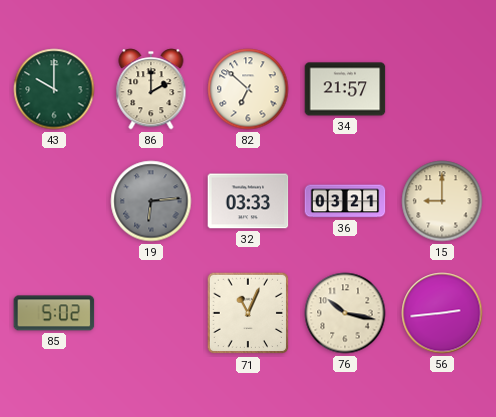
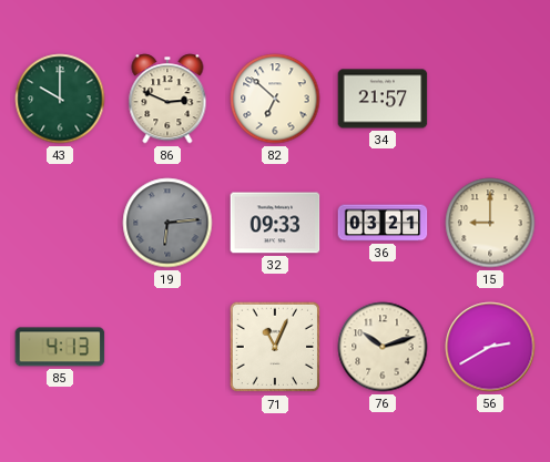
86: 2:00 -> 2:49 (167, 99)
32: 03:33 -> 09:33 (275, 223)
85: 5:02 -> 4:13 (60, 347)
76: 10:17 -> 10:12 (383, 347)
56: 2:44 -> 2:40 (490, 347)
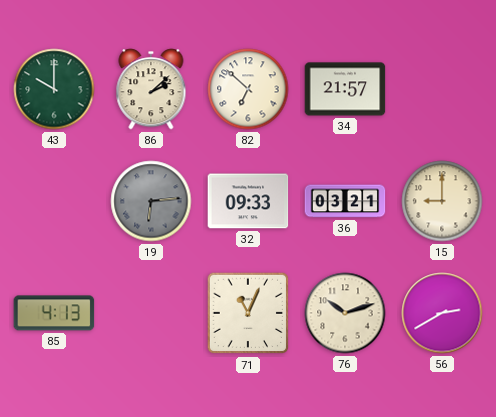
86: 2:49 -> 2:08 (151, 89)
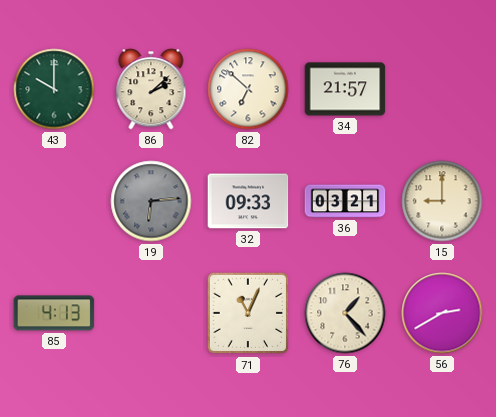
76: 10:12 -> 1:23 (345, 313)
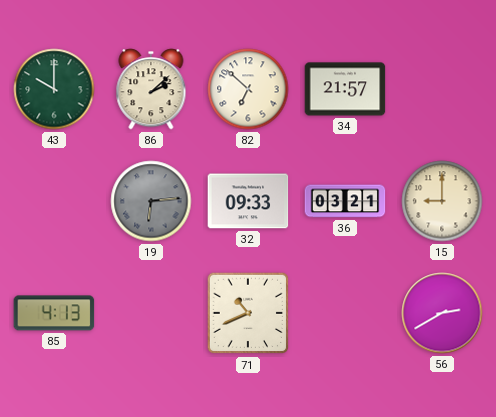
71: 11:04 -> 10:41 (248, 313)
76: 1:23 -> none (345, 313)
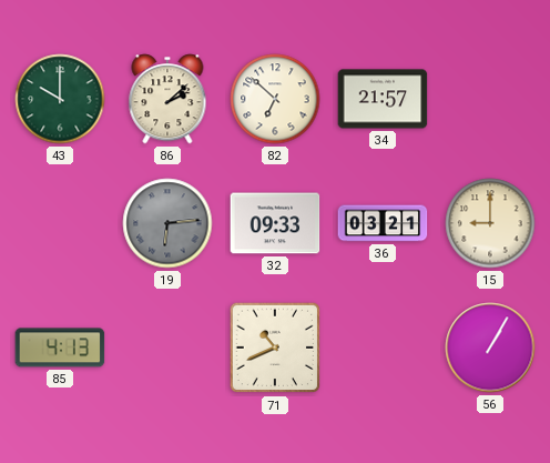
56: 2:40 -> 1:05 (490, 348)
